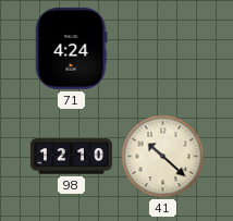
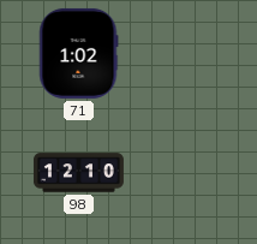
71: 4:24 -> 1:02 (78, 53)
41: 10:22 -> none (163, 157)
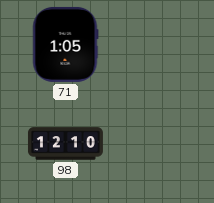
71: 1:02 -> 1:05 (65, 44)
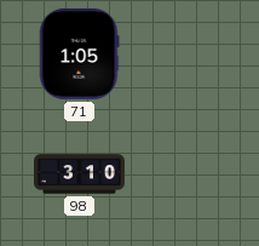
98: 12:10 -> 3:10 (79, 175)
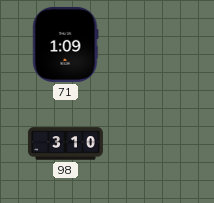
71: 1:05 -> 1:09 (65, 44)
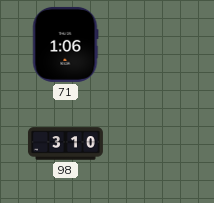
71: 1:09 -> 1:06 (65, 44)
